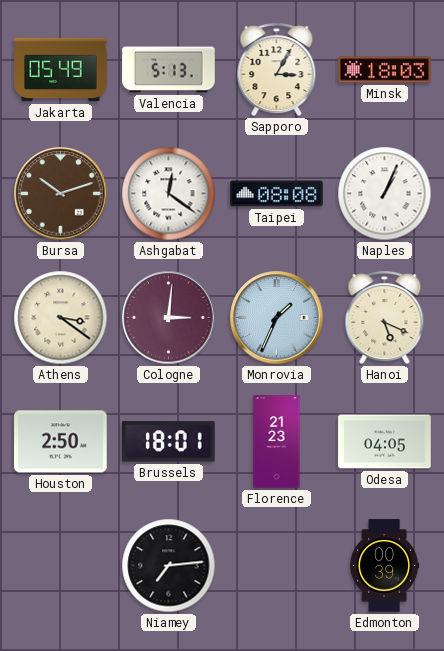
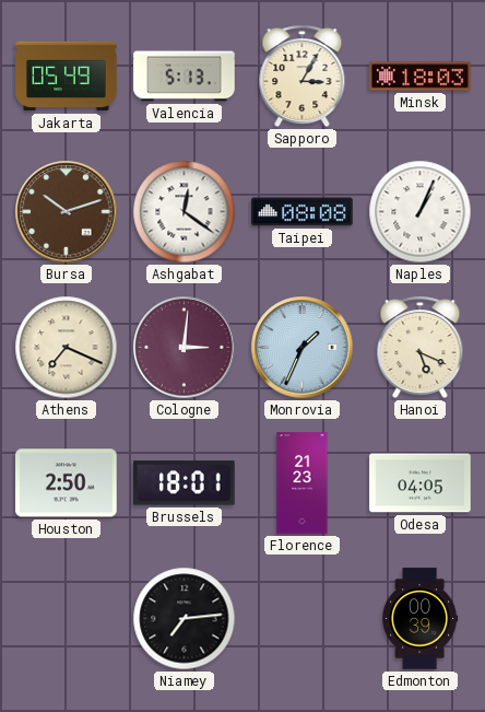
Athens: 3:21 -> 7:19 (67, 348)
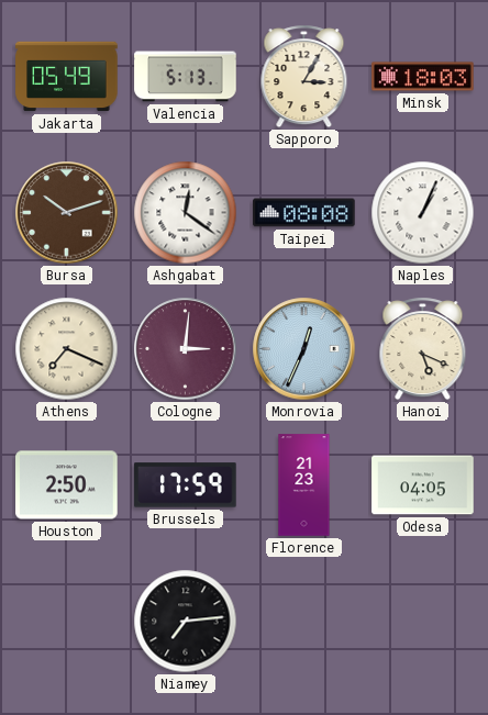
Monrovia: 1:34 -> 12:34 (304, 349)
Brussels: 18:01 -> 17:59 (186, 485)
Edmonton: 00:39 -> none (421, 619)
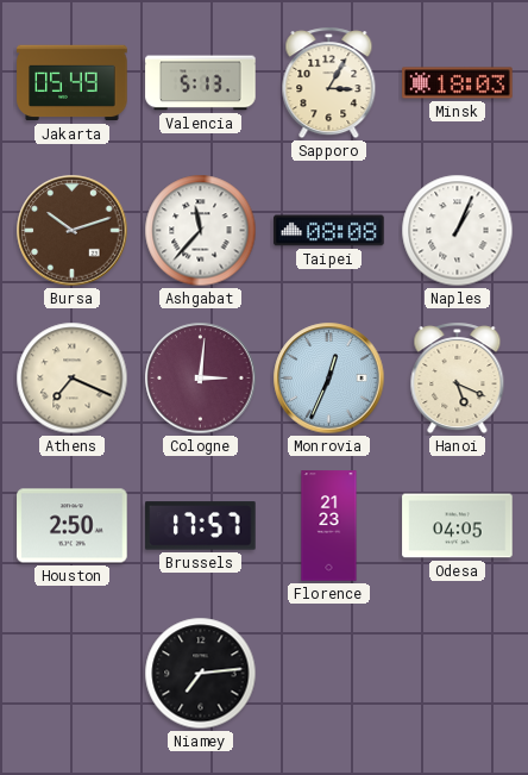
Ashgabat: 12:21 -> 11:37 (201, 231)
Brussels: 17:59 -> 17:57 (201, 526)
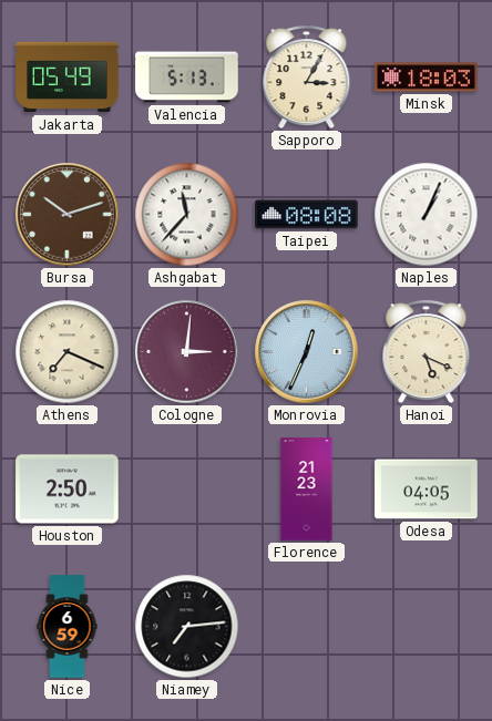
Brussels: 17:57 -> none (201, 526)
Nice: none -> 6:59 (68, 627)
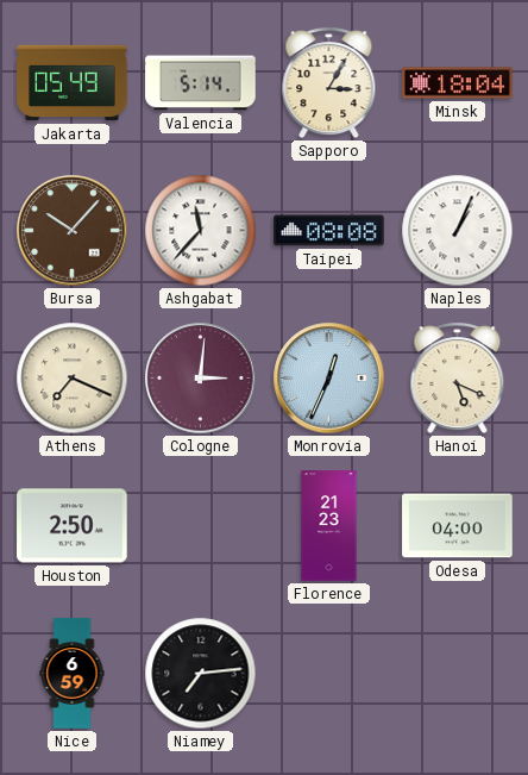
Valencia: 5:13 -> 5:14 (201, 83)
Minsk: 18:03 -> 18:04 (458, 83)
Bursa: 10:12 -> 10:07 (73, 231)
Odesa: 04:05 -> 04:00 (458, 526)
